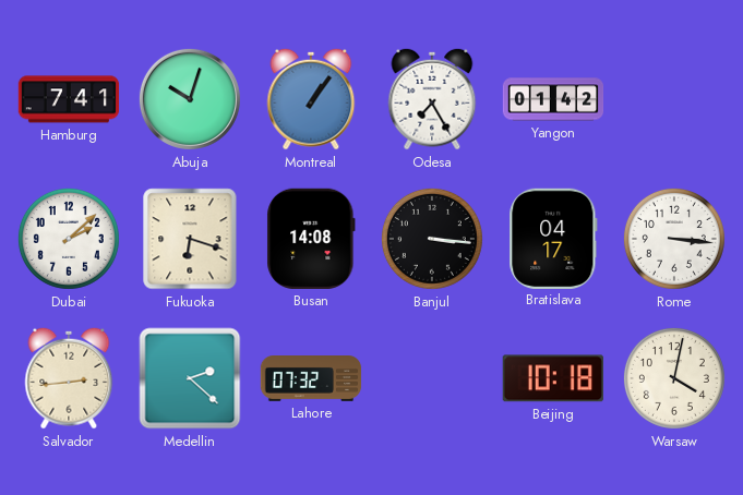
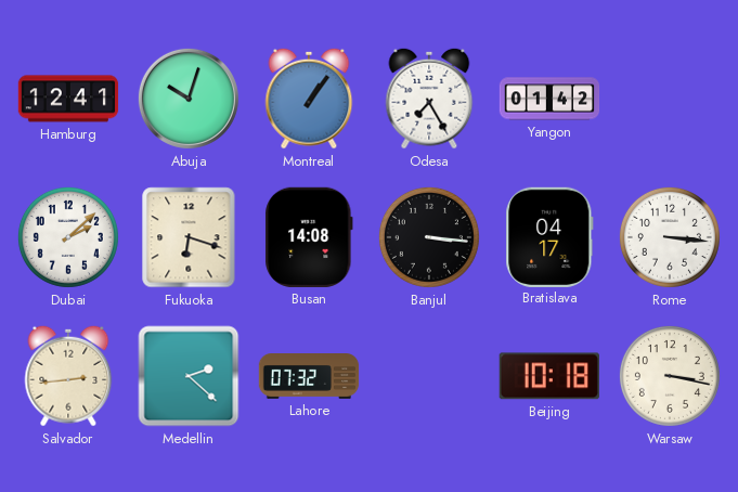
Hamburg: 7:41 -> 12:41 (68, 99)
Warsaw: 4:02 -> 3:17 (670, 376)
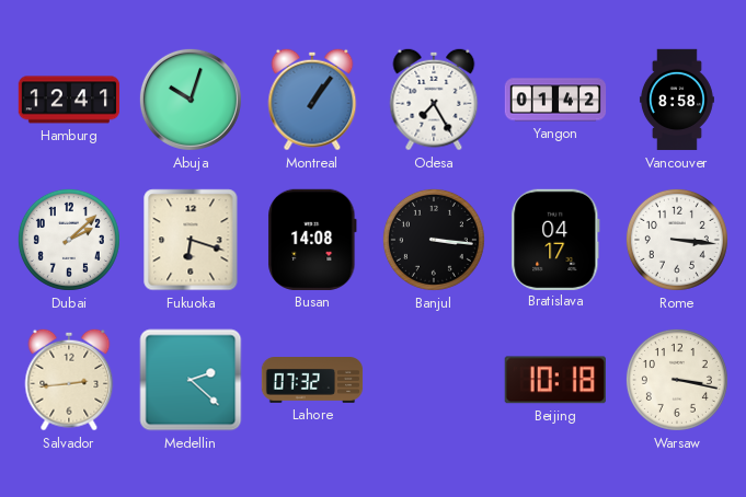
Vancouver: none -> 8:58 (677, 100)
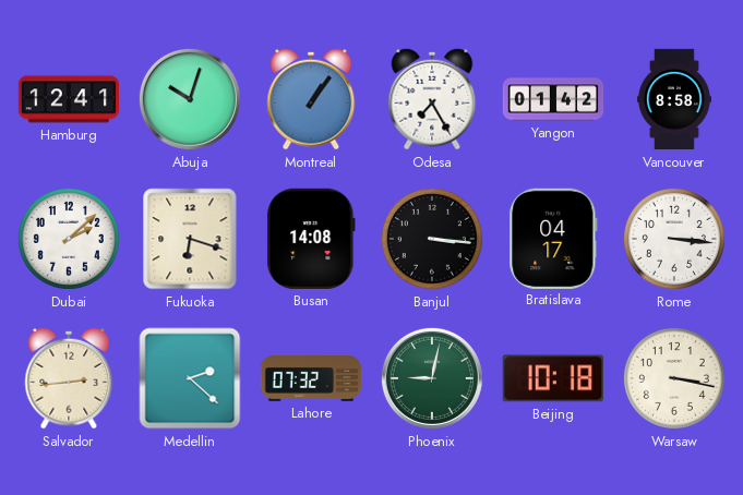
Phoenix: none -> 9:02 (432, 378)
